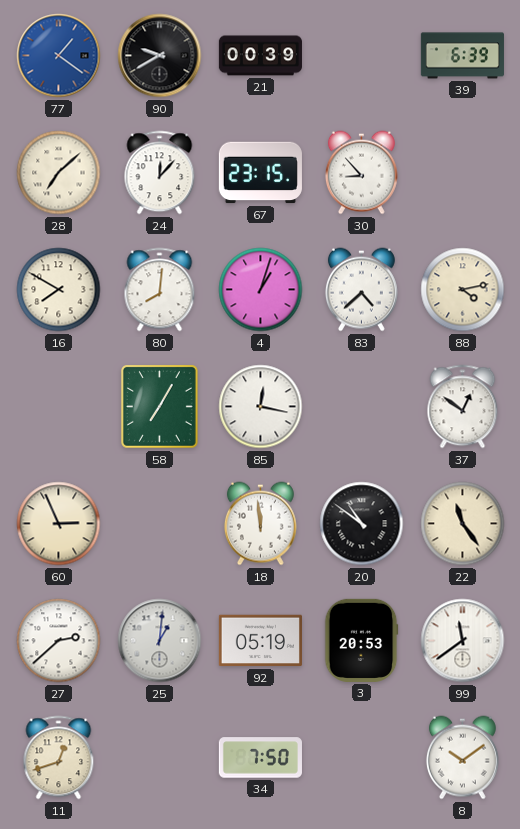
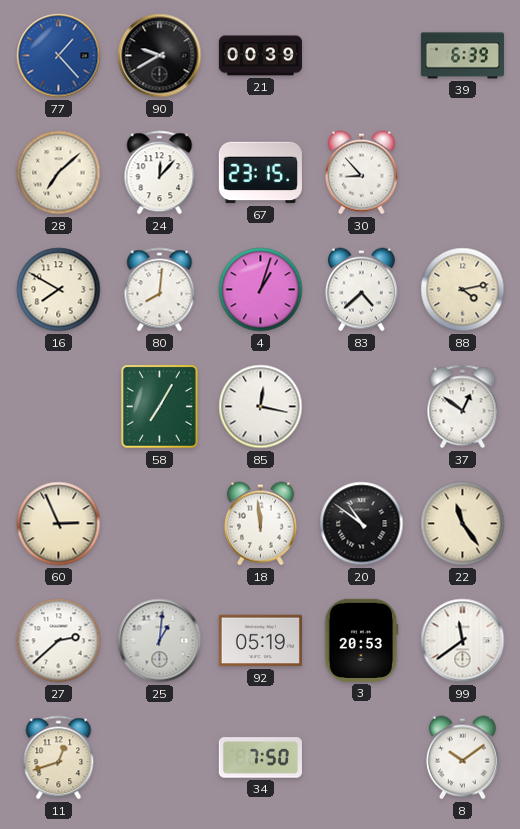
77: 1:21 -> 1:23 (59, 56)
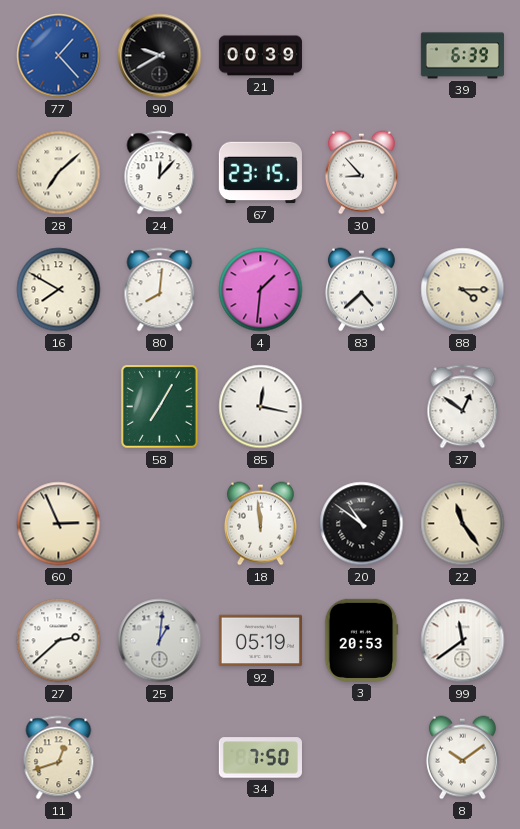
4: 1:03 -> 1:31 (261, 290)
88: 4:13 -> 4:15 (463, 290)
